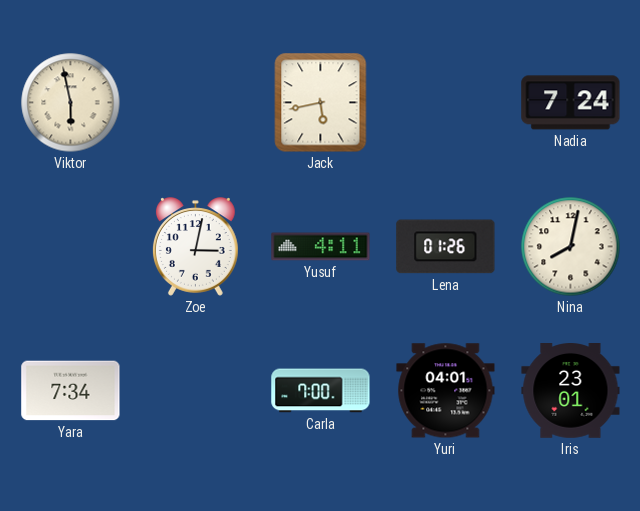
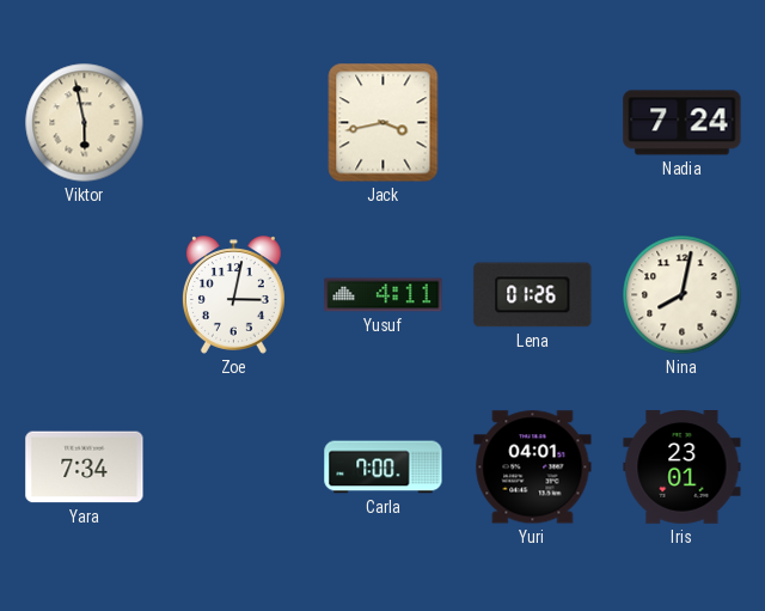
Jack: 5:43 -> 3:43 (384, 123)
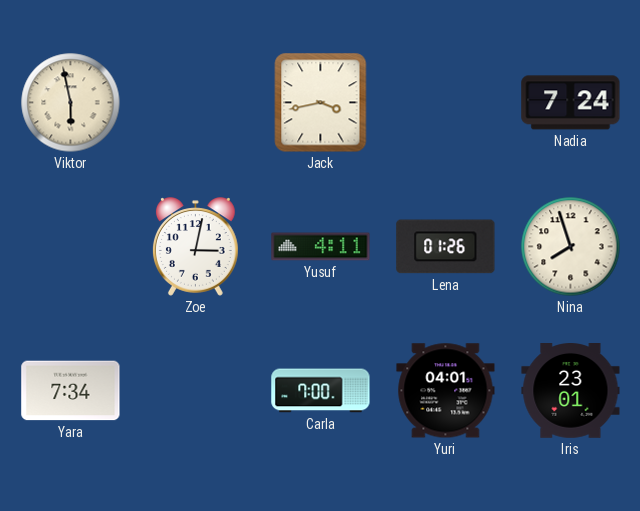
Nina: 8:02 -> 7:57 (571, 247)
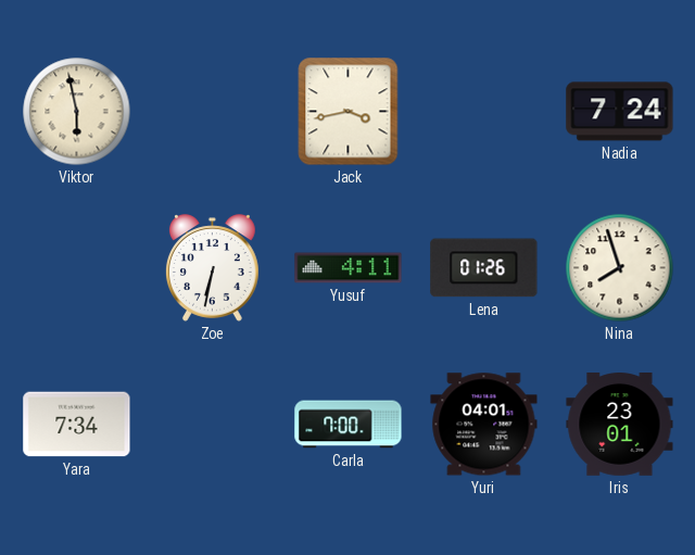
Zoe: 3:02 -> 6:32 (212, 268)
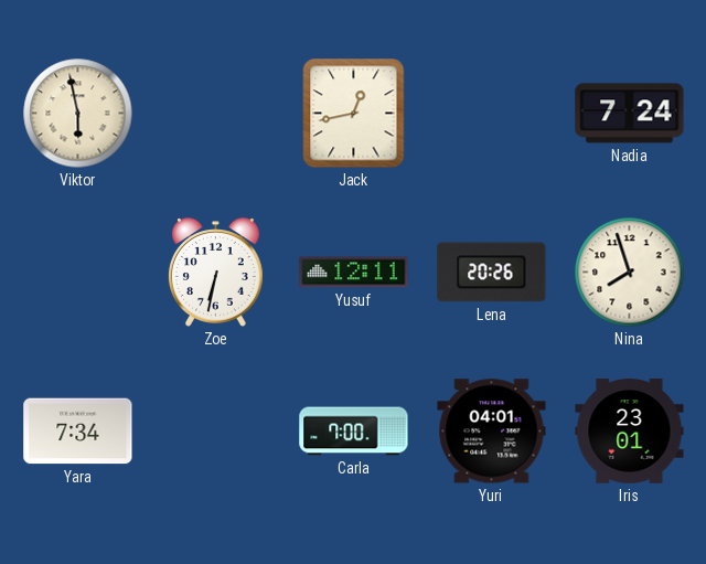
Jack: 3:43 -> 12:43 (354, 114)
Yusuf: 4:11 -> 12:11 (354, 273)
Lena: 01:26 -> 20:26 (492, 273)
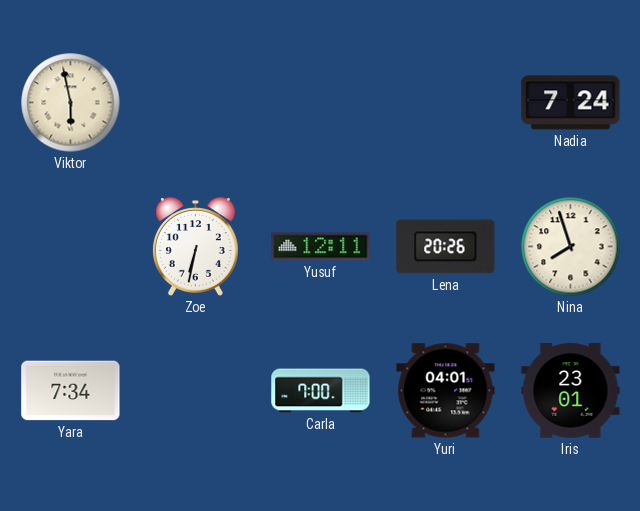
Jack: 12:43 -> none (354, 114)
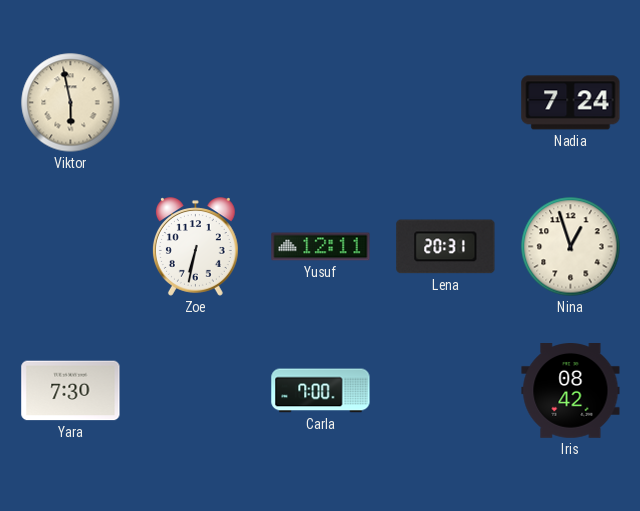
Lena: 20:26 -> 20:31 (446, 247)
Nina: 7:57 -> 12:57 (571, 247)
Yara: 7:34 -> 7:30 (71, 391)
Yuri: 04:01 -> none (446, 391)
Iris: 23:01 -> 08:42 (571, 391)
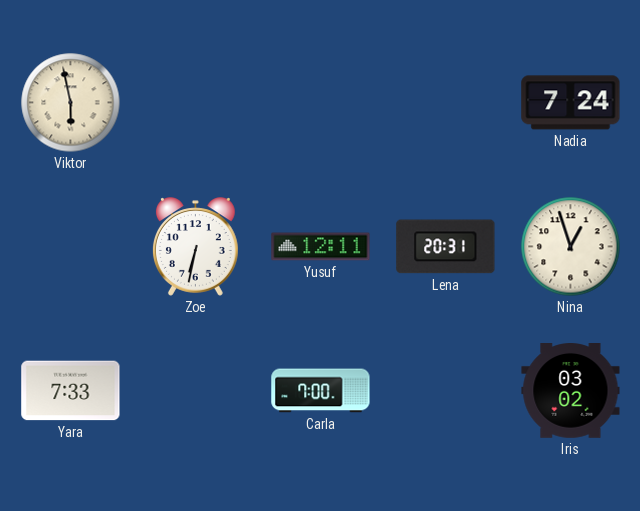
Yara: 7:30 -> 7:33 (71, 391)
Iris: 08:42 -> 03:02 (571, 391)
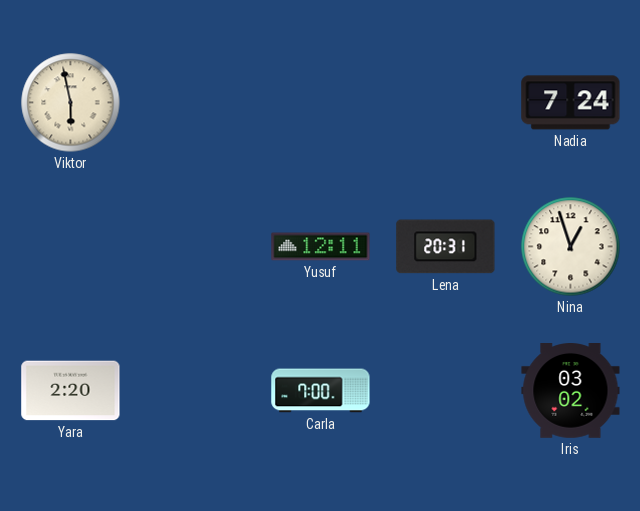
Zoe: 6:32 -> none (195, 247)
Yara: 7:33 -> 2:20 (71, 391)
